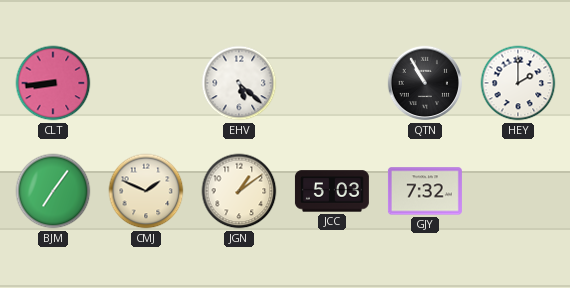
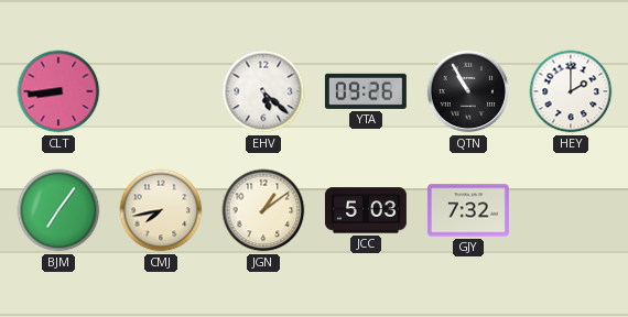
YTA: none -> 09:26 (366, 91)
CMJ: 1:49 -> 7:43 (161, 210)
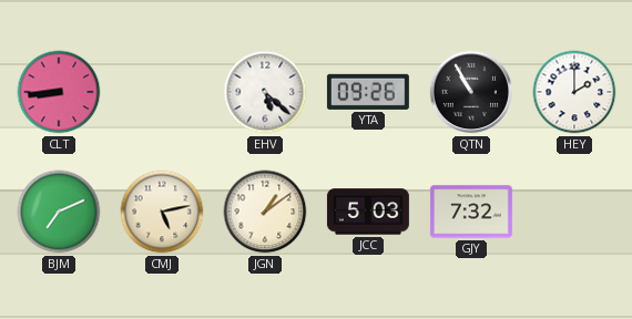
BJM: 7:06 -> 7:11 (59, 212)
CMJ: 7:43 -> 5:13 (162, 212)
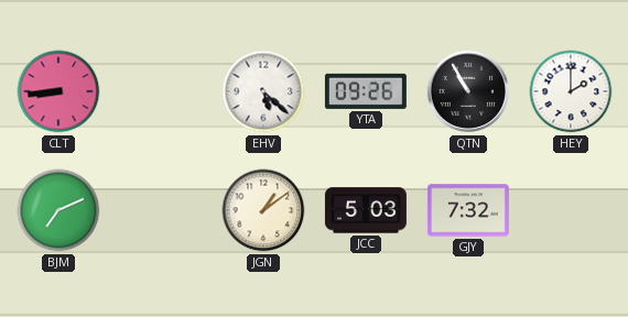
CMJ: 5:13 -> none (162, 212)
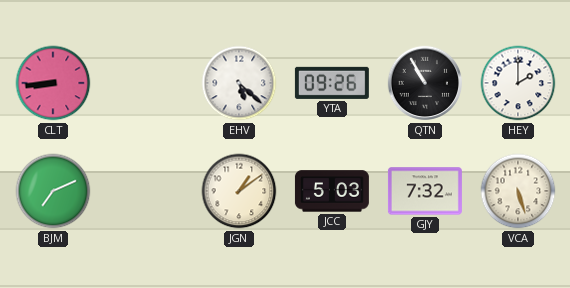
VCA: none -> 5:27 (518, 191)
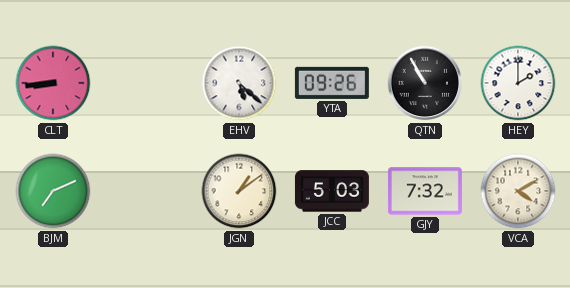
VCA: 5:27 -> 4:10 (518, 191)
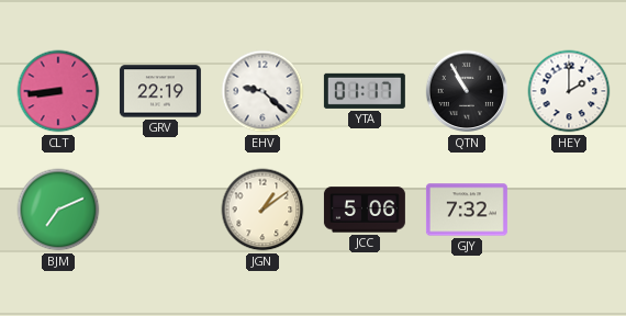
GRV: none -> 22:19 (160, 91)
EHV: 5:22 -> 9:22 (262, 91)
YTA: 09:26 -> 01:17 (365, 91)
JCC: 5:03 -> 5:06 (365, 210)
VCA: 4:10 -> none (518, 191)
